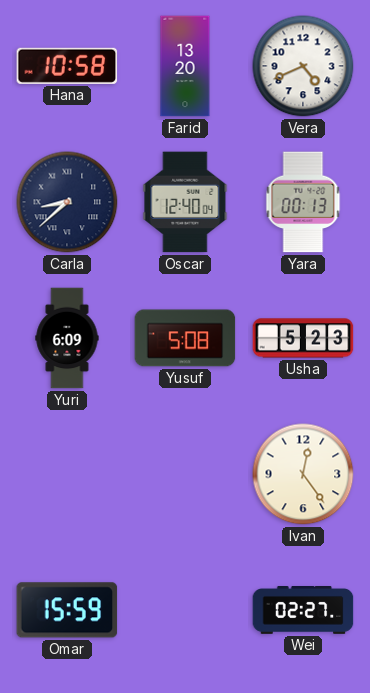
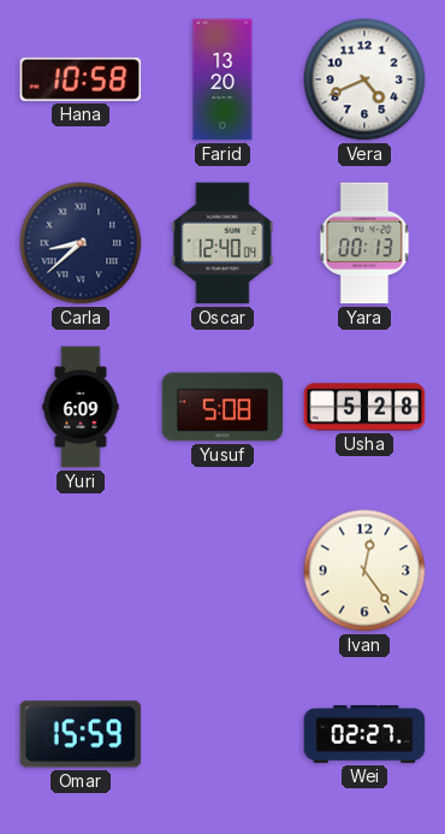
Usha: 5:23 -> 5:28 (364, 407)
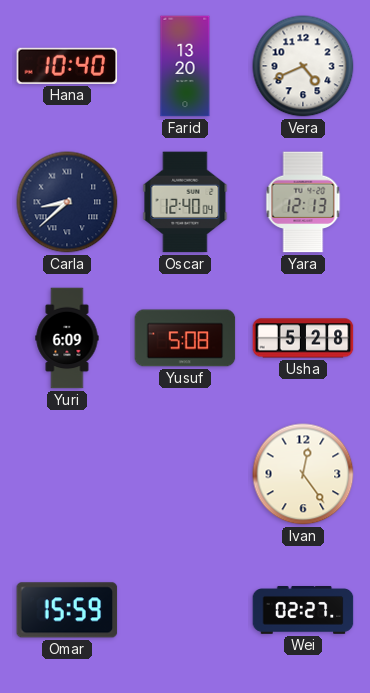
Hana: 10:58 -> 10:40 (67, 66)
Yara: 00:13 -> 12:13 (303, 202)
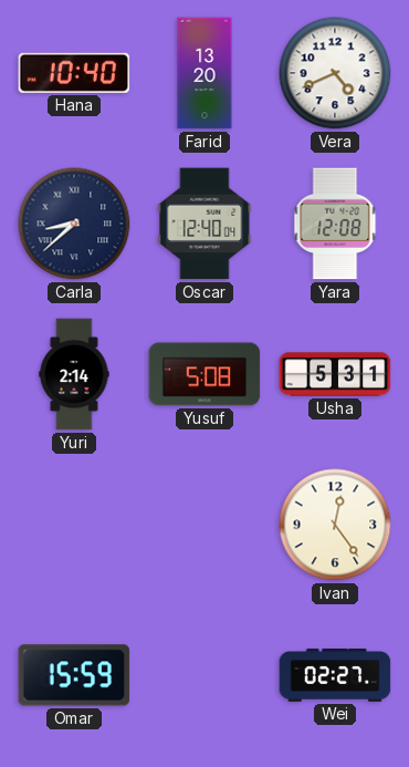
Yara: 12:13 -> 12:08 (335, 224)
Yuri: 6:09 -> 2:14 (74, 374)
Usha: 5:28 -> 5:31 (335, 374)
